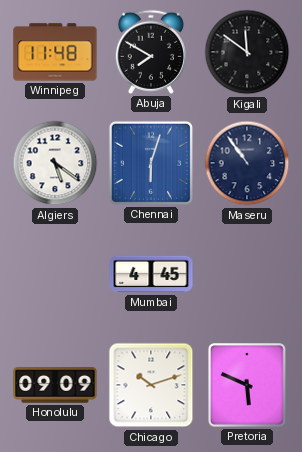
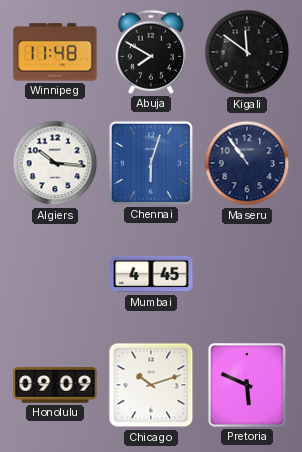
Algiers: 5:21 -> 10:16 (55, 163)
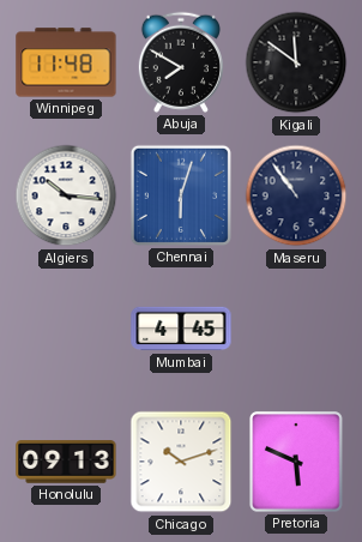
Honolulu: 09:09 -> 09:13 (66, 462)
